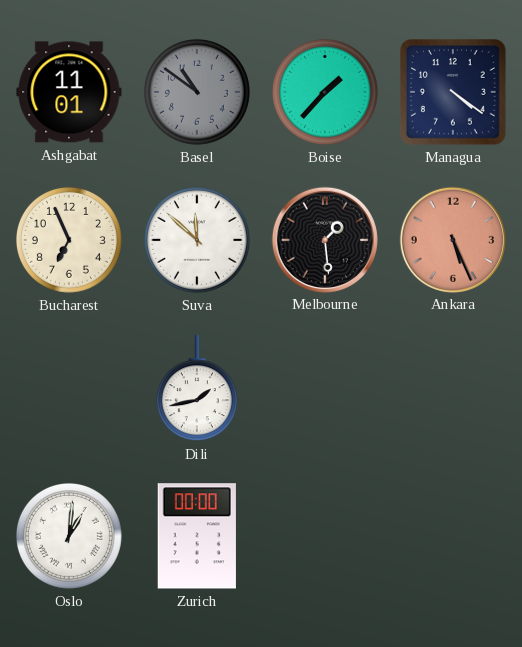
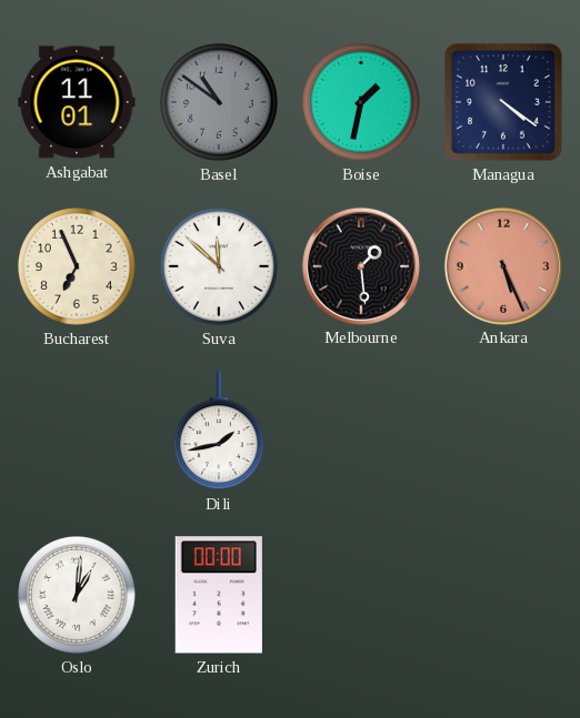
Boise: 1:37 -> 1:32 (361, 102)
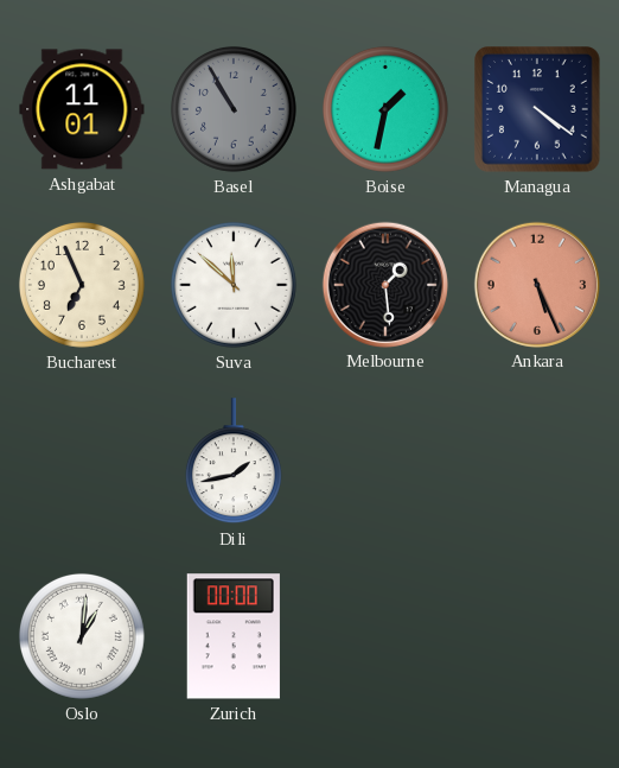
Basel: 10:51 -> 10:55 (234, 109)
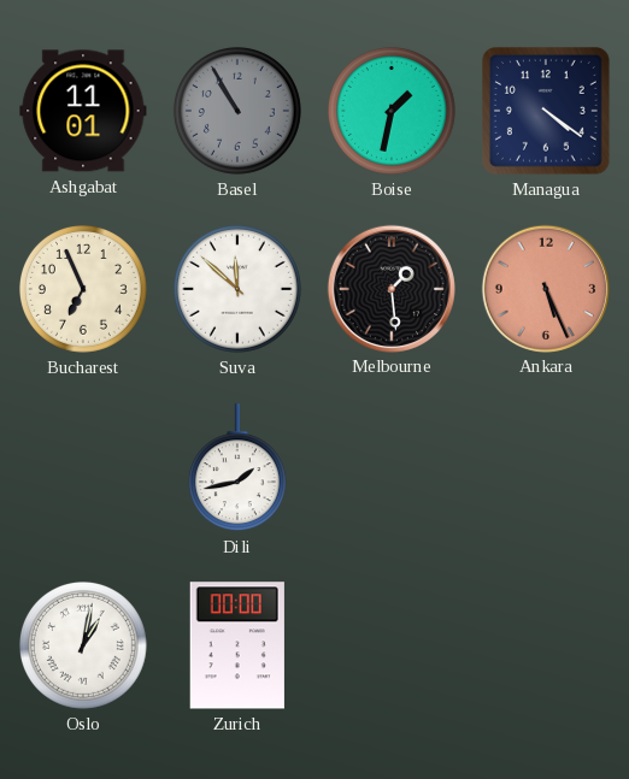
Oslo: 1:01 -> 1:02 (83, 645)
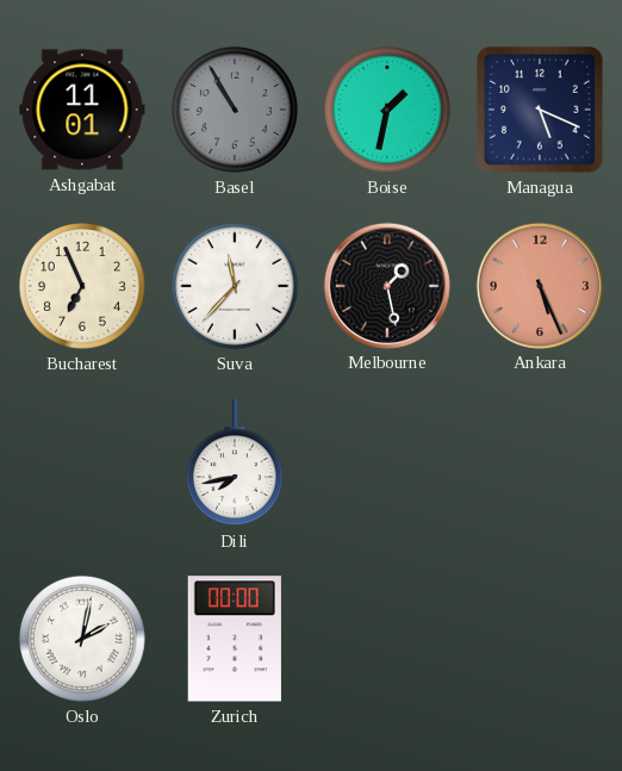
Managua: 4:21 -> 5:19 (541, 111)
Suva: 11:52 -> 11:37 (235, 286)
Melbourne: 1:29 -> 1:28 (386, 285)
Dili: 1:43 -> 7:43 (235, 464)
Oslo: 1:02 -> 2:02 (82, 639)
